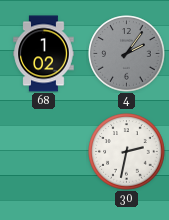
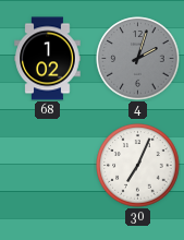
4: 2:06 -> 2:03 (138, 59)
30: 2:32 -> 7:04 (138, 166)
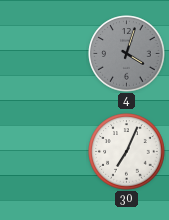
68: 1:02 -> none (48, 59)
4: 2:03 -> 4:03 (127, 54)
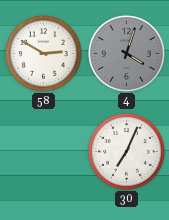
58: none -> 2:50 (44, 54)
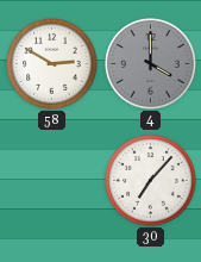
4: 4:03 -> 4:00 (151, 64)
30: 7:04 -> 7:07 (151, 181)
